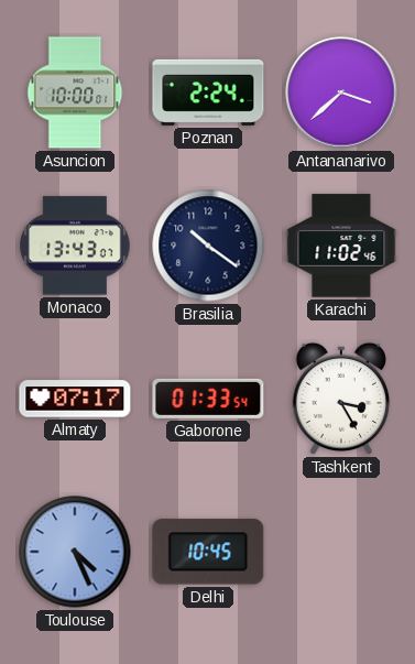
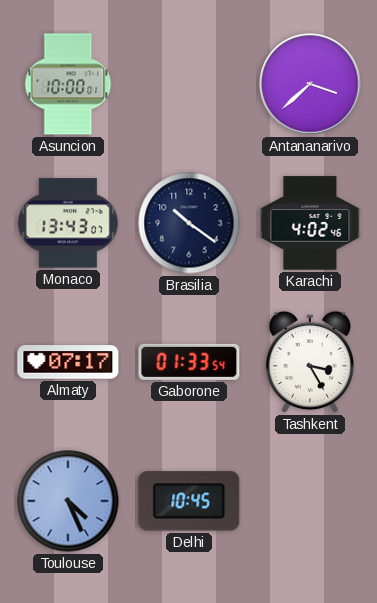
Poznan: 2:24 -> none (208, 92)
Karachi: 11:02 -> 4:02 (310, 223)
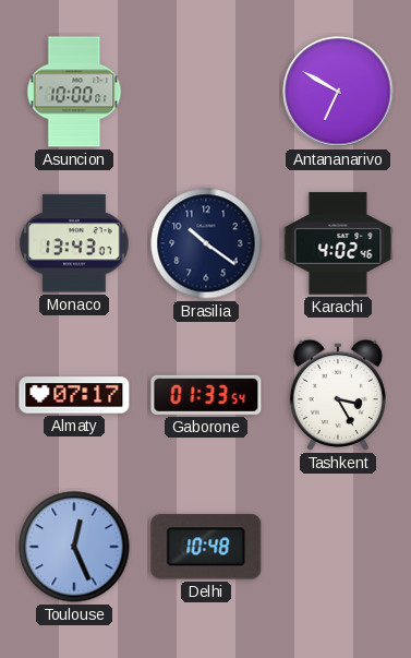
Antananarivo: 3:38 -> 6:50 (338, 92)
Toulouse: 4:26 -> 12:26 (74, 547)
Delhi: 10:45 -> 10:48 (206, 547)
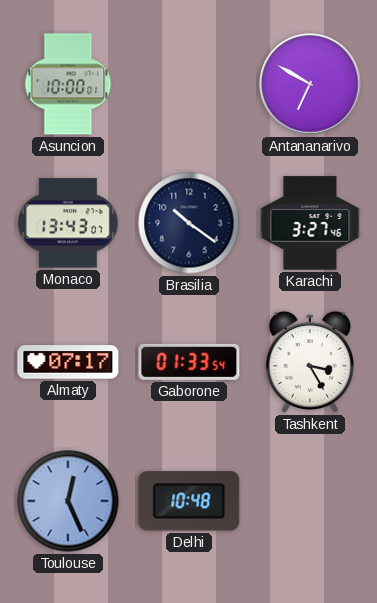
Karachi: 4:02 -> 3:27 (310, 223)
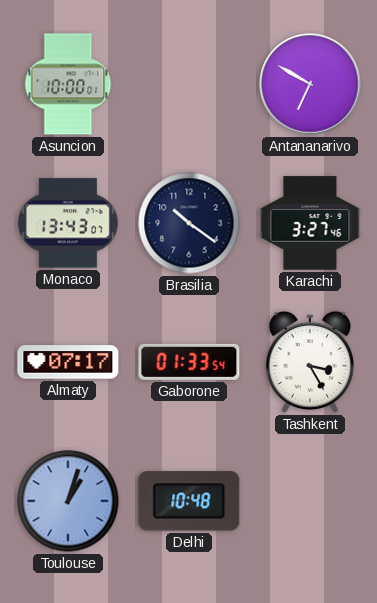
Toulouse: 12:26 -> 1:03 (68, 501)
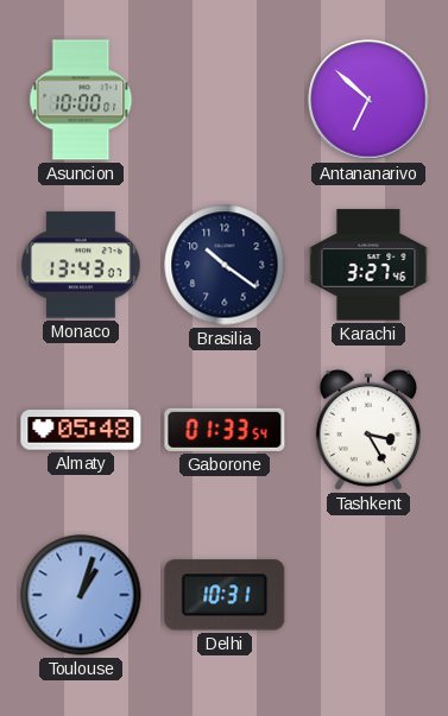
Antananarivo: 6:50 -> 6:52 (368, 100)
Almaty: 07:17 -> 05:48 (81, 430)
Delhi: 10:48 -> 10:31 (225, 595)
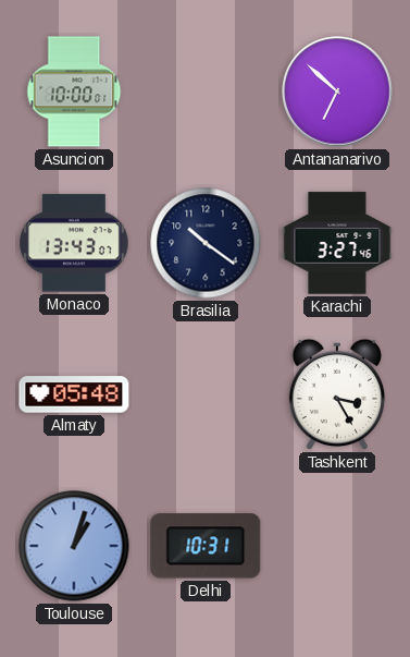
Gaborone: 01:33 -> none (225, 430)
